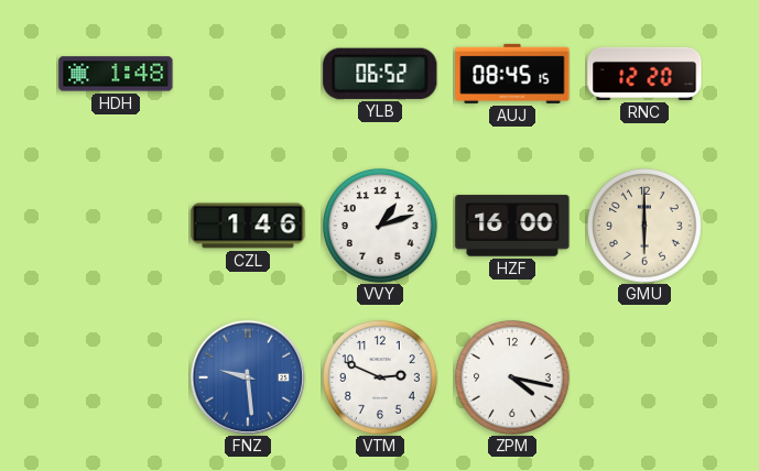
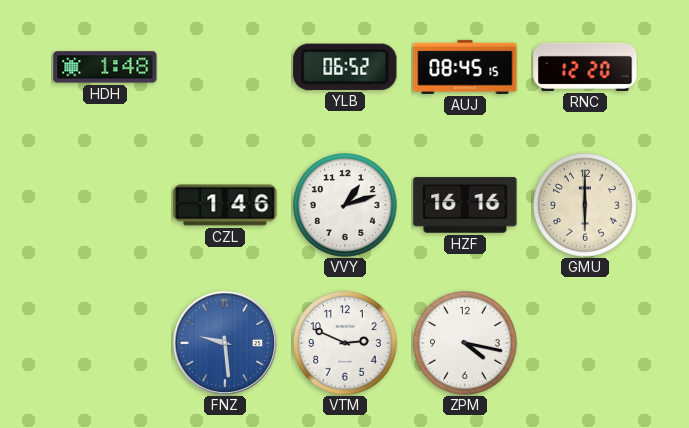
HZF: 16:00 -> 16:16 (465, 205)
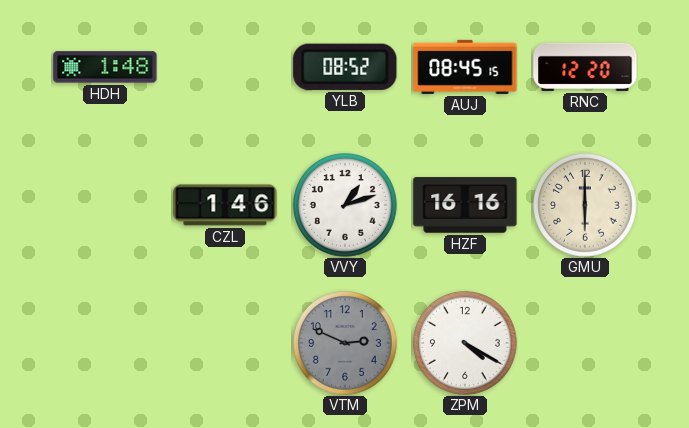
YLB: 06:52 -> 08:52 (345, 67)
FNZ: 9:29 -> none (225, 343)
VTM dial: white -> grey (346, 344)
ZPM: 4:17 -> 4:20 (466, 344)
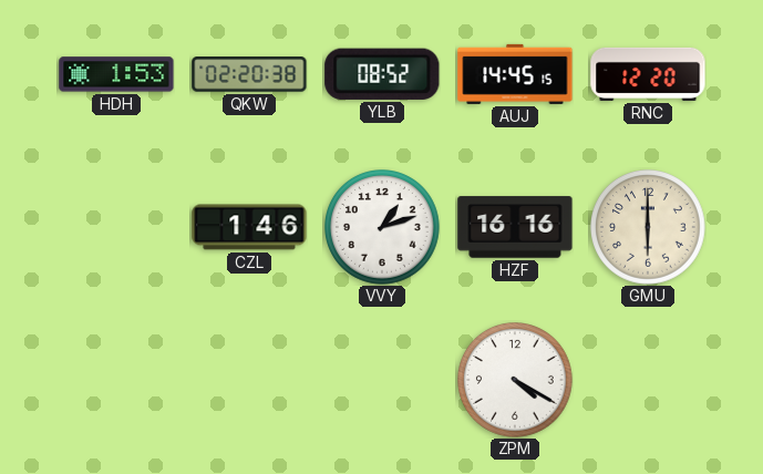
HDH: 1:48 -> 1:53 (116, 74)
QKW: none -> 02:20 (249, 74)
AUJ: 08:45 -> 14:45 (515, 74)
VTM: 2:49 -> none (346, 344)
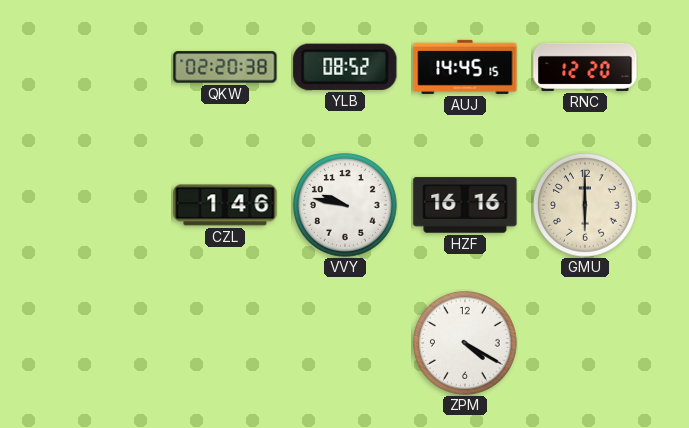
HDH: 1:53 -> none (116, 74)
VVY: 1:12 -> 9:47 (346, 206)
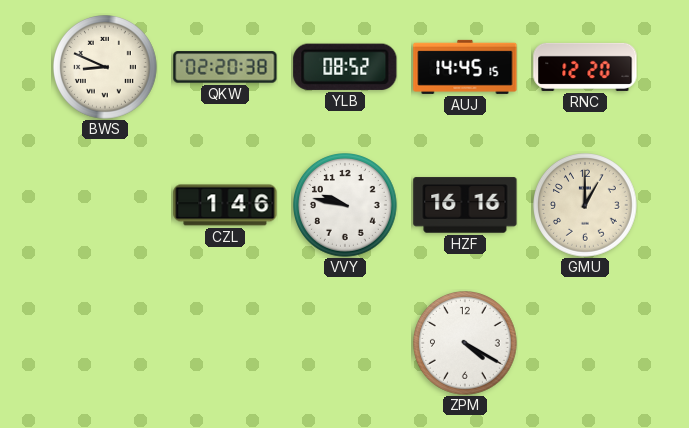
BWS: none -> 8:49 (106, 68)
GMU: 6:00 -> 1:00 (586, 206)
